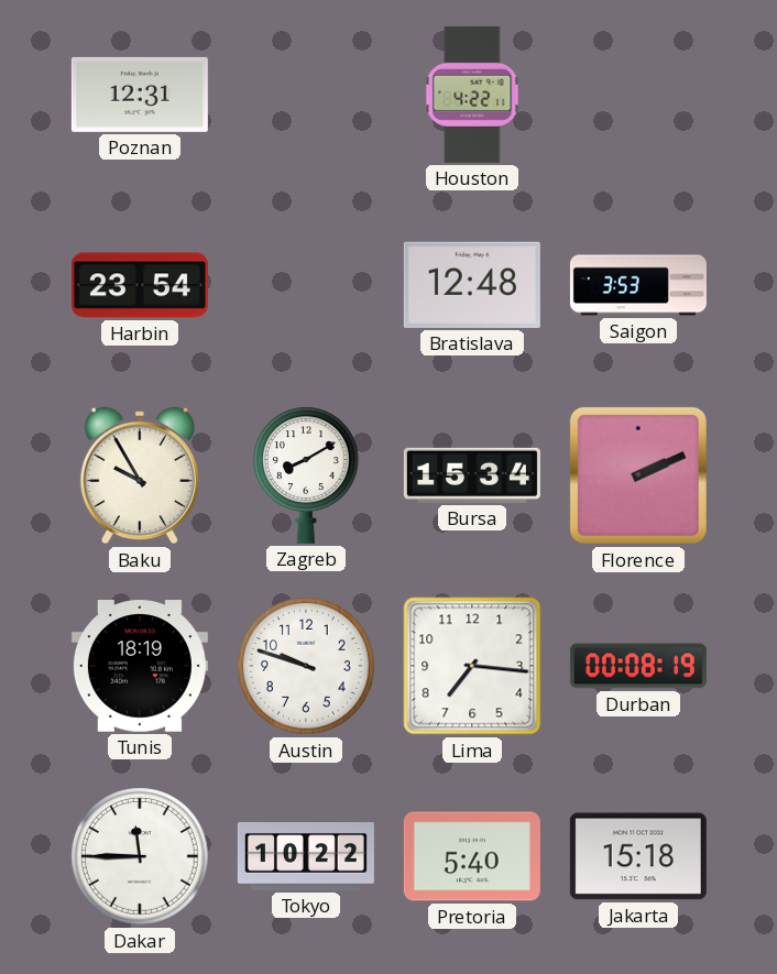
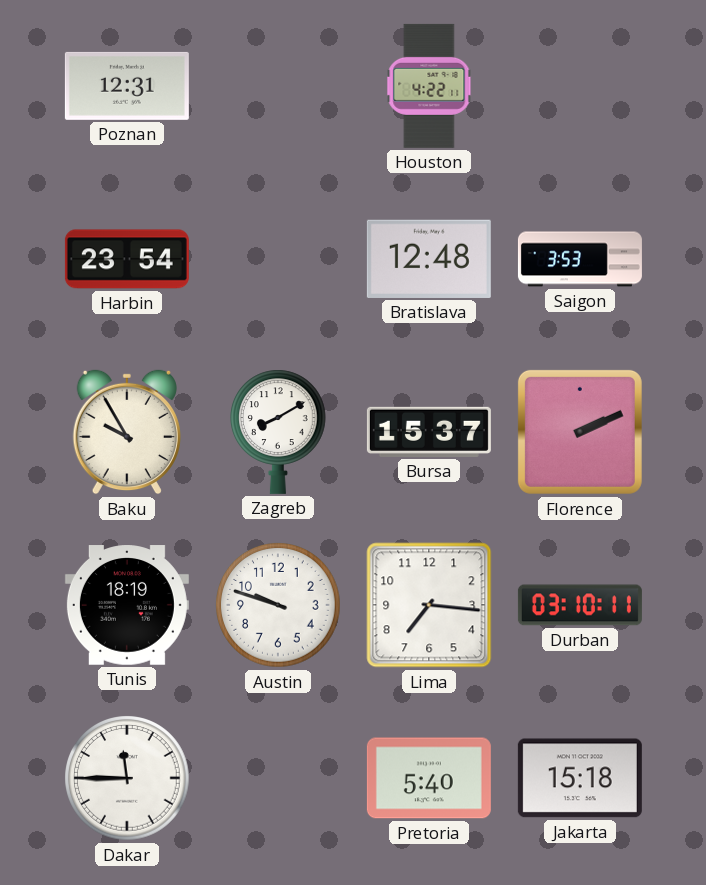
Bursa: 15:34 -> 15:37 (429, 432)
Durban: 00:08 -> 03:10 (580, 605)
Tokyo: 10:22 -> none (306, 857)
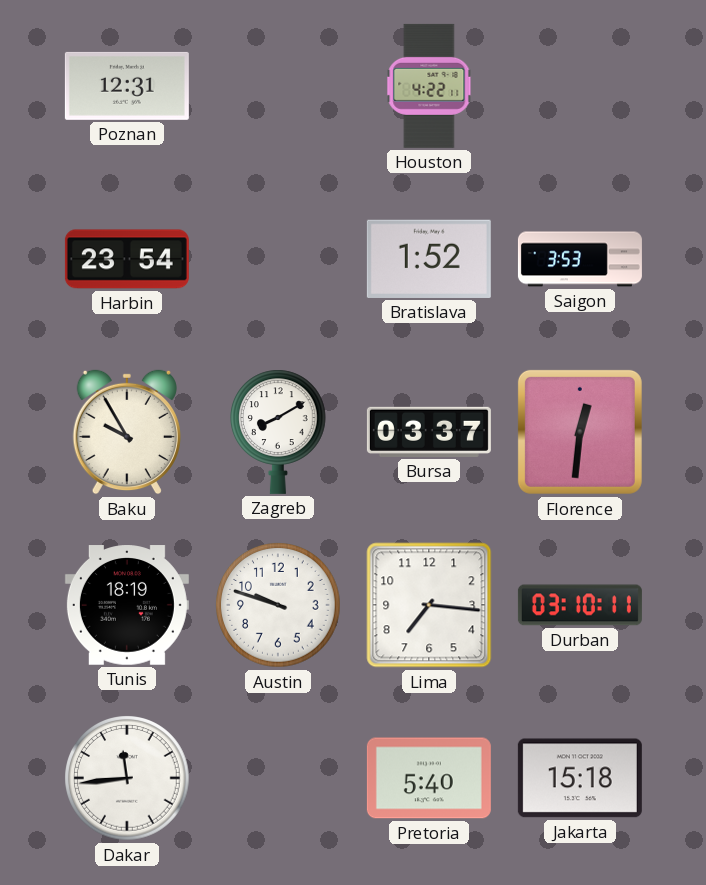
Bratislava: 12:48 -> 1:52 (429, 259)
Bursa: 15:37 -> 03:37 (429, 432)
Florence: 2:11 -> 12:31 (580, 432)
Dakar: 11:45 -> 11:44 (127, 778)
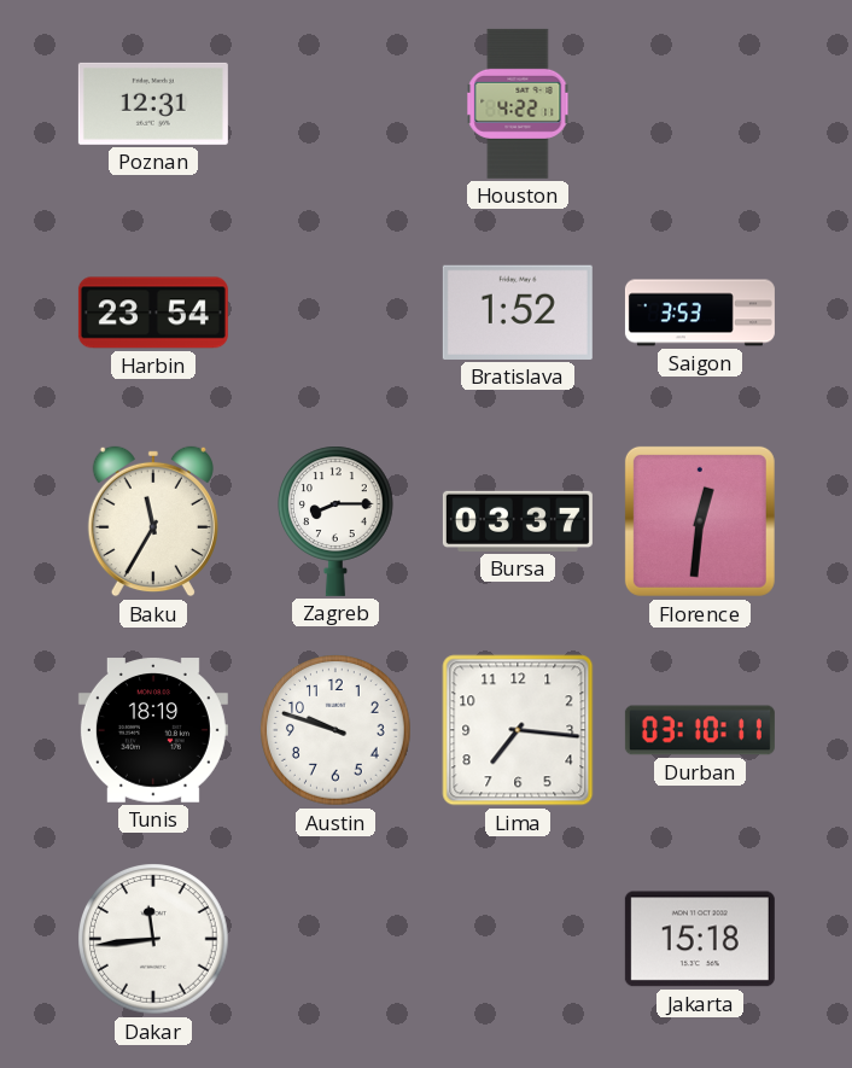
Baku: 9:55 -> 11:35 (153, 521)
Zagreb: 8:10 -> 8:15 (337, 521)
Pretoria: 5:40 -> none (429, 778)
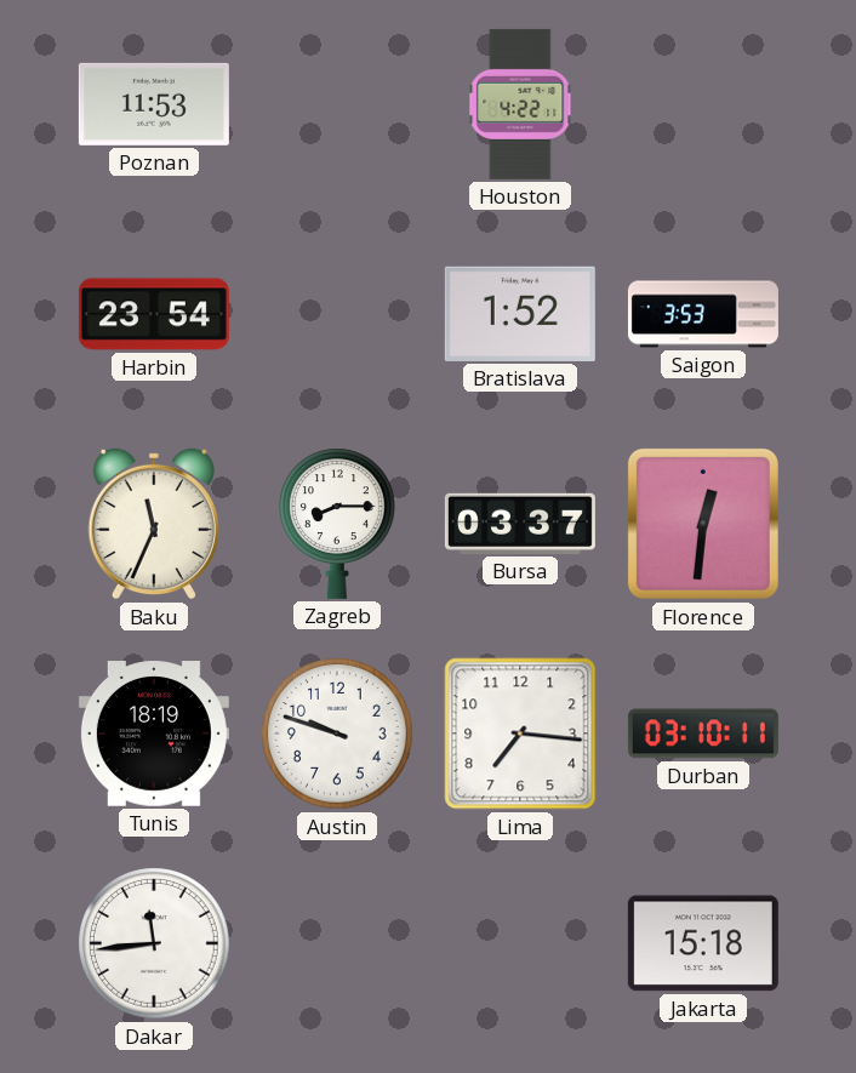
Poznan: 12:31 -> 11:53 (154, 104)
Baku: 11:35 -> 11:34 (154, 524)
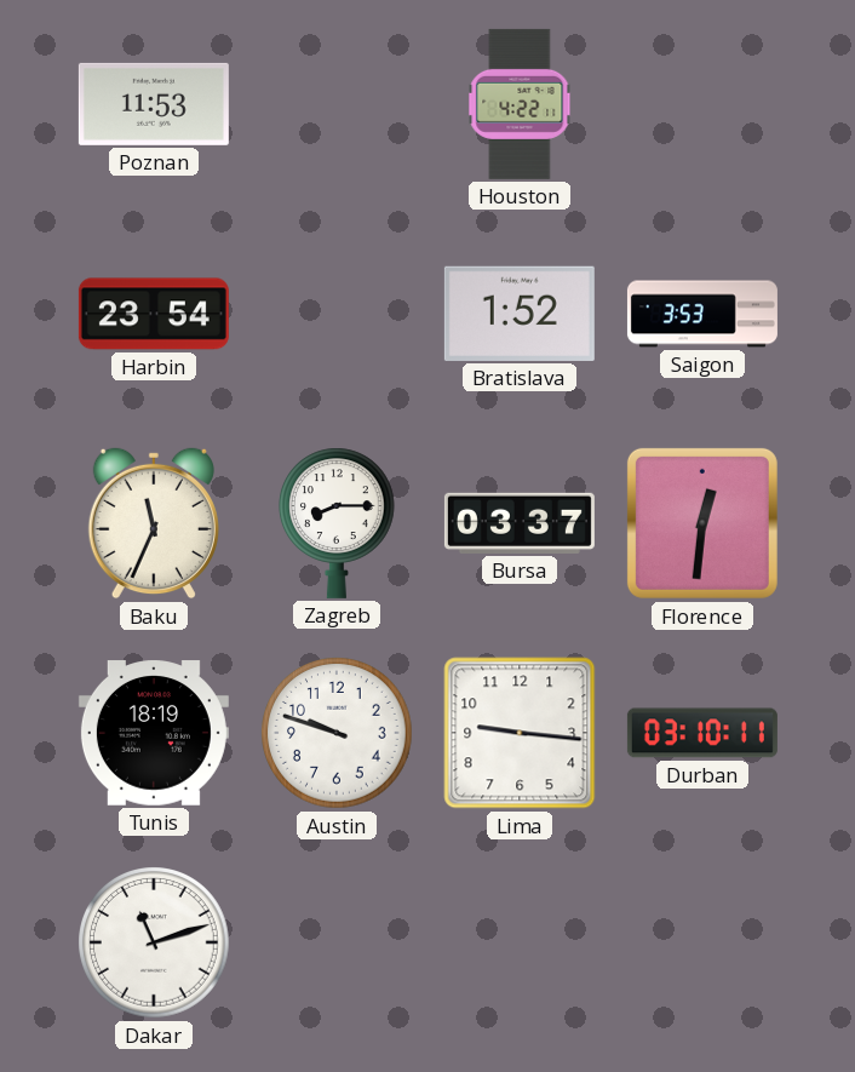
Lima: 7:16 -> 9:16 (520, 733)
Dakar: 11:44 -> 11:12 (154, 942)
Jakarta: 15:18 -> none (703, 943)
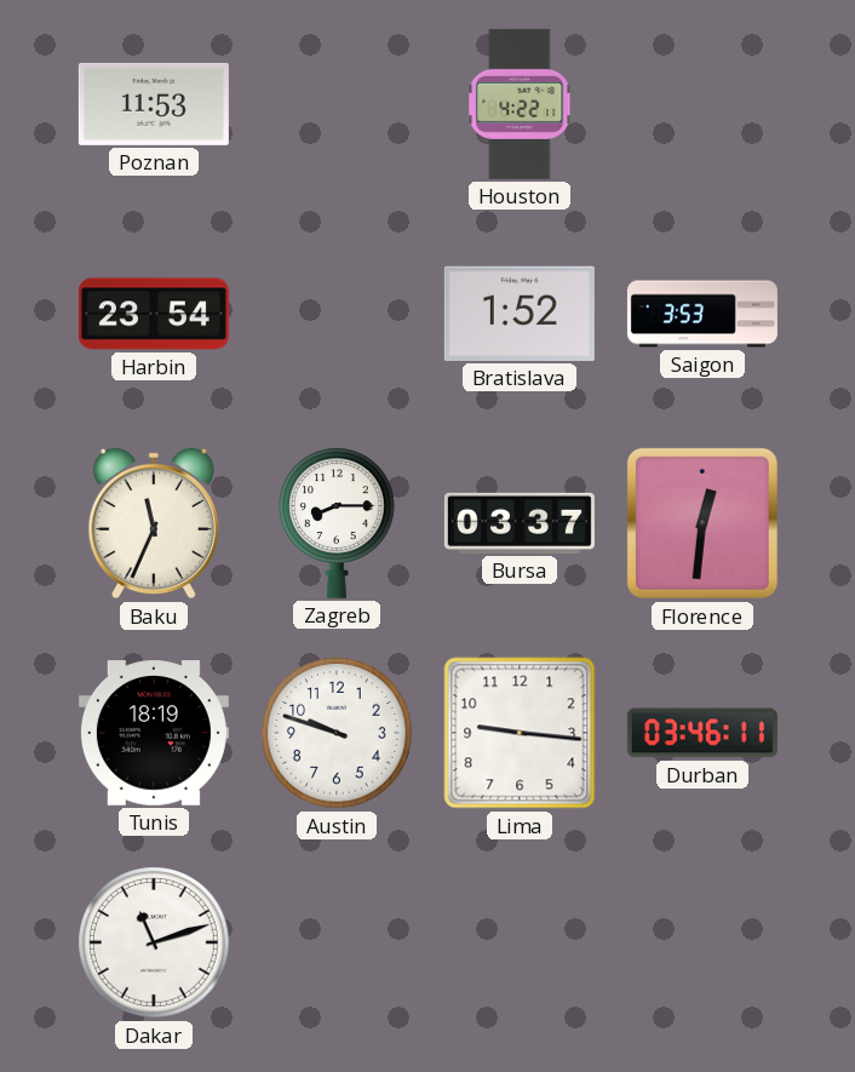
Durban: 03:10 -> 03:46 (702, 733)
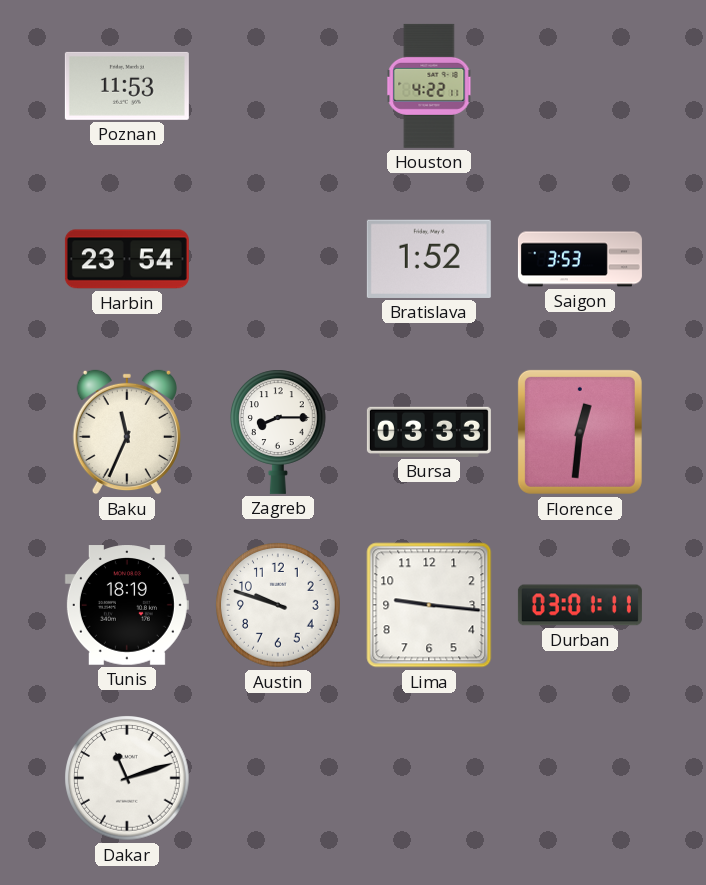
Bursa: 03:37 -> 03:33 (429, 432)
Durban: 03:46 -> 03:01 (580, 605)
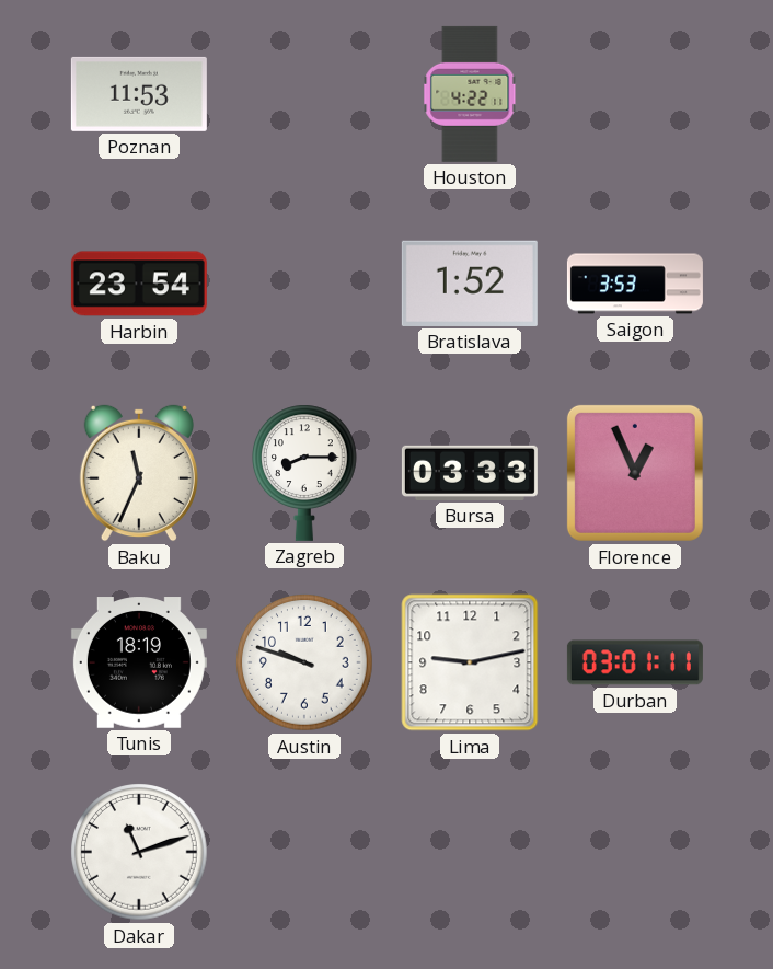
Florence: 12:31 -> 12:56 (635, 473)
Lima: 9:16 -> 9:13 (470, 662)
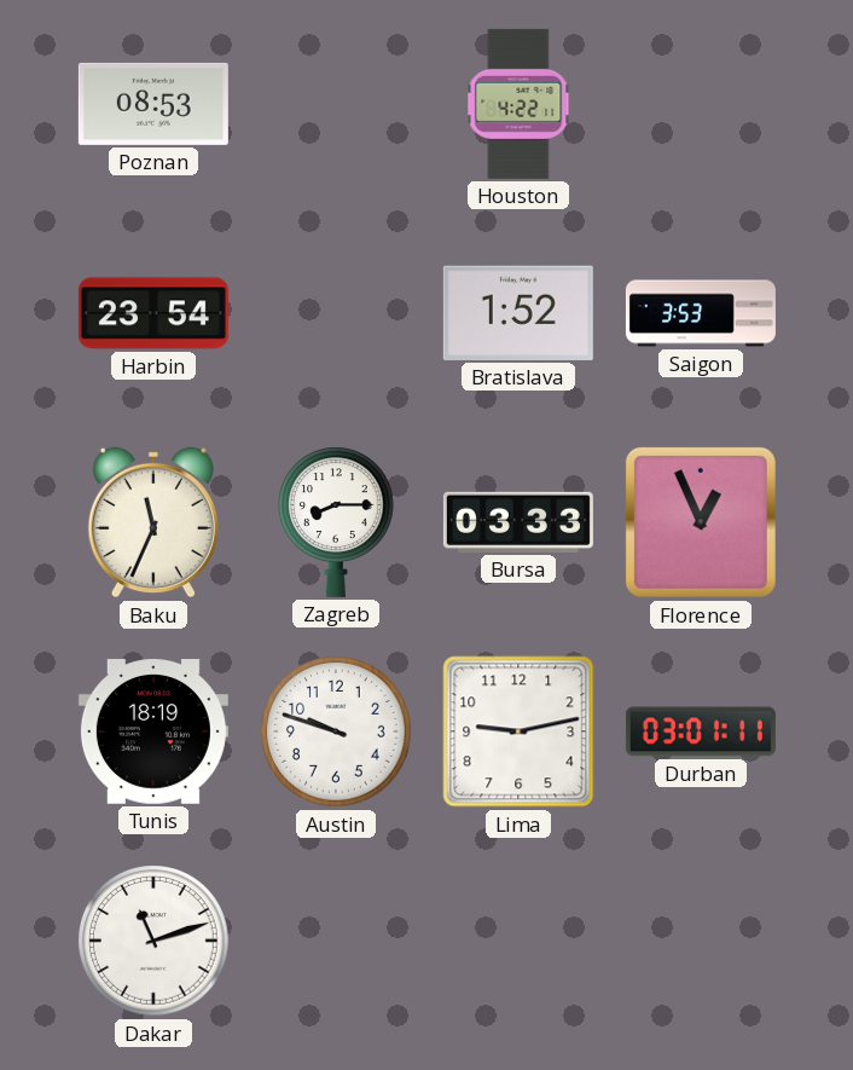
Poznan: 11:53 -> 08:53 (153, 104)
